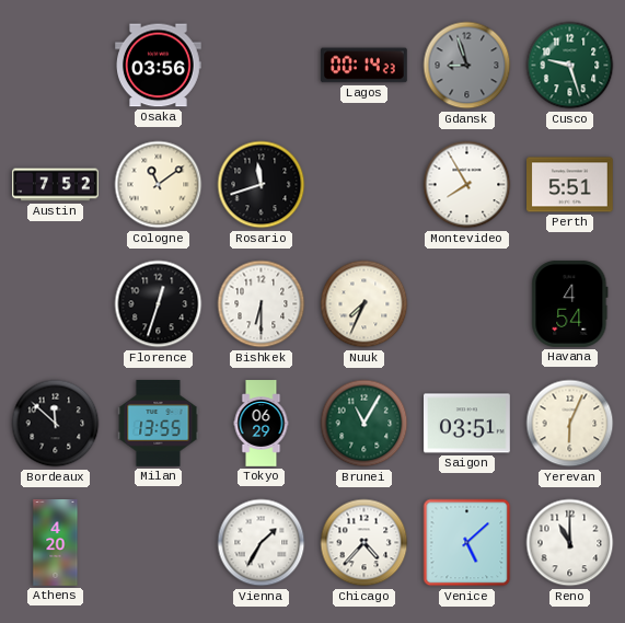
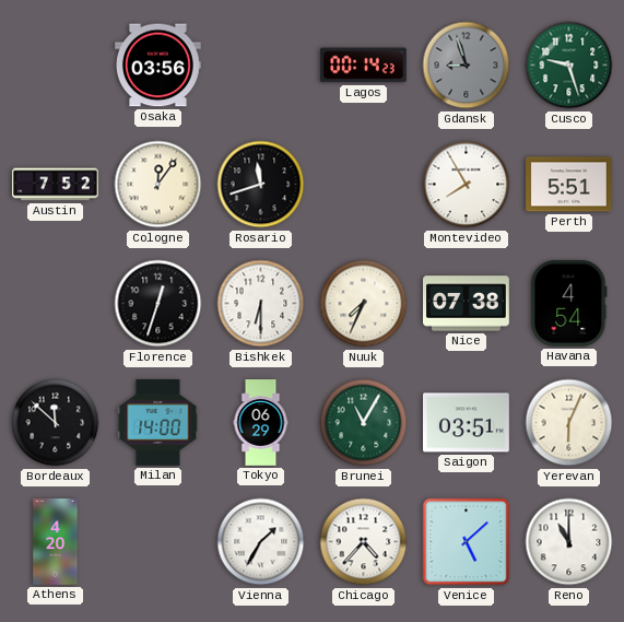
Cologne: 11:09 -> 12:06 (158, 185)
Nice: none -> 07:38 (467, 304)
Milan: 13:55 -> 14:00 (158, 423)
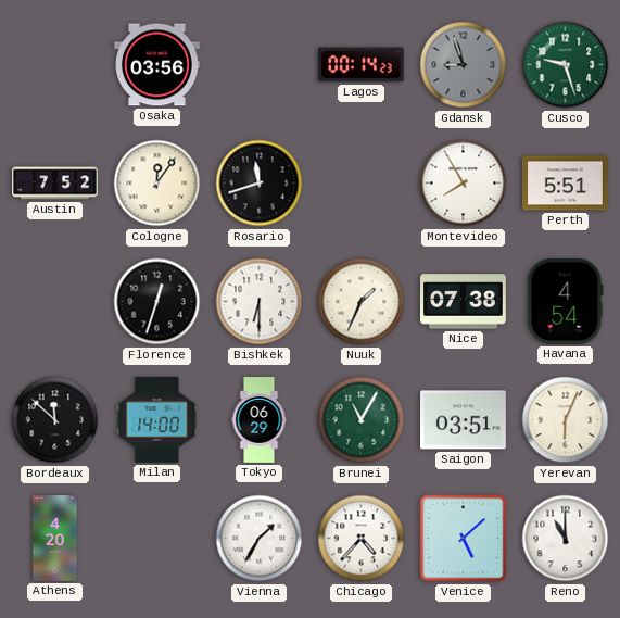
Nuuk: 7:34 -> 1:34 (362, 302)
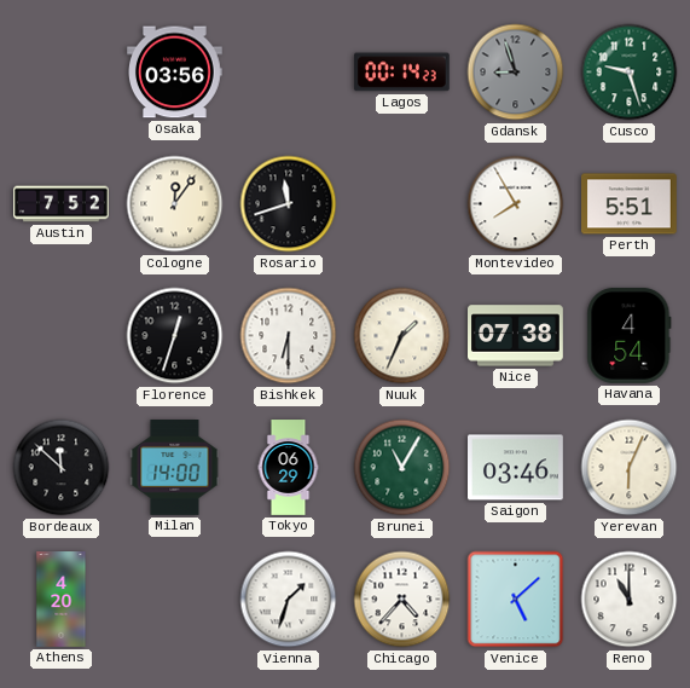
Saigon: 03:51 -> 03:46 (516, 468)
Vienna: 1:35 -> 1:33 (289, 600)
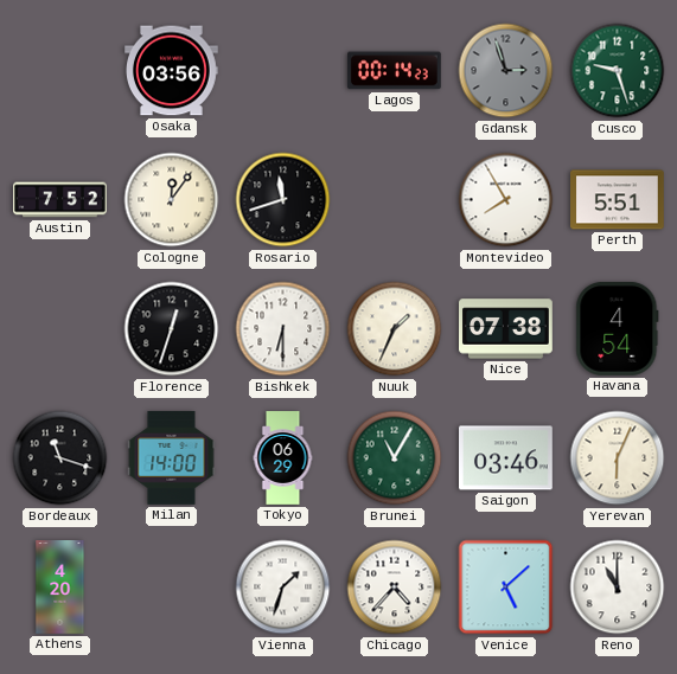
Gdansk: 8:57 -> 2:57 (506, 71)
Bordeaux: 11:52 -> 11:18 (60, 458)
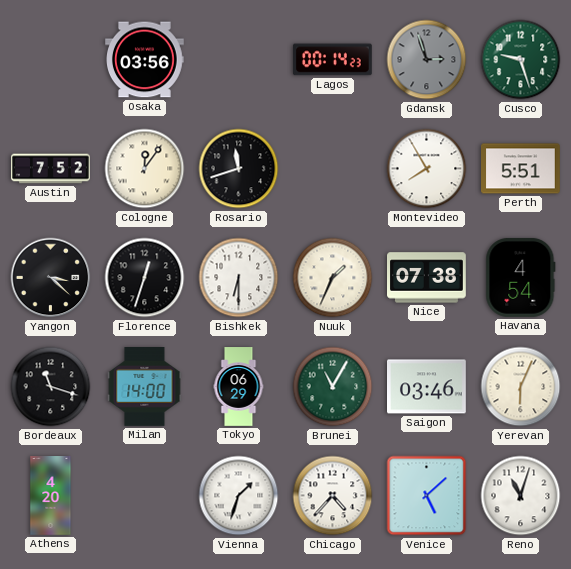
Yangon: none -> 3:22 (51, 278)
Reno: 11:00 -> 11:03 (521, 496)
